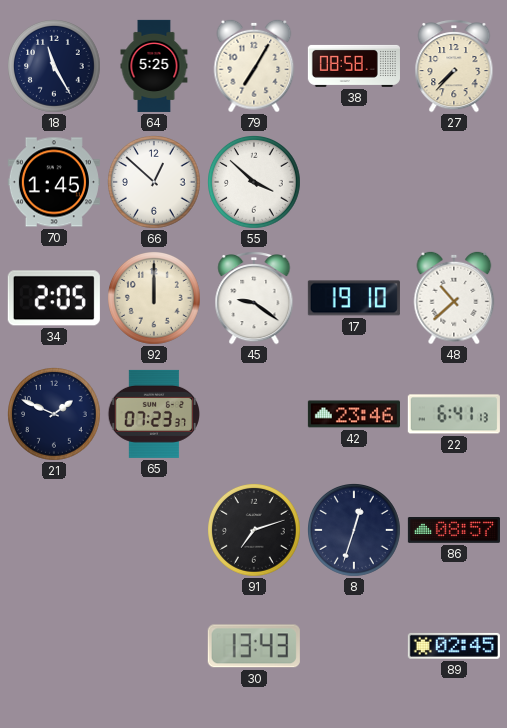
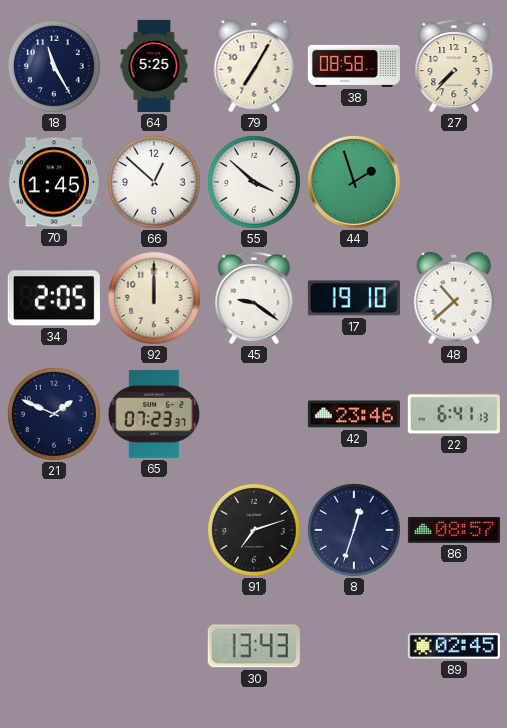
44: none -> 1:57 (354, 182)
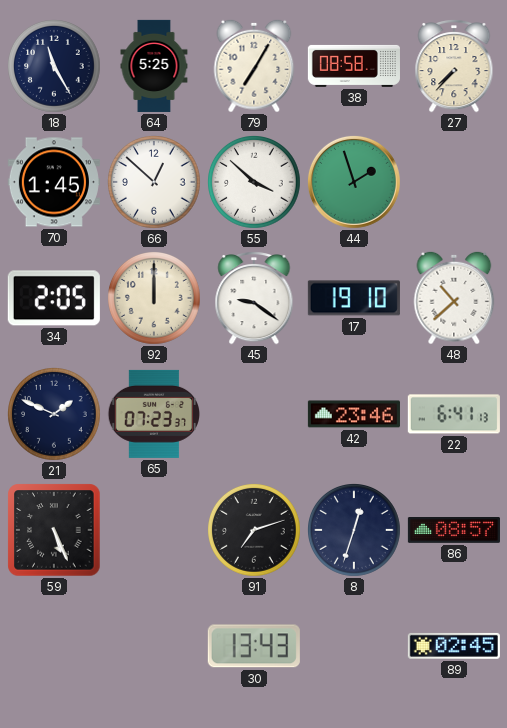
59: none -> 5:26 (54, 530)
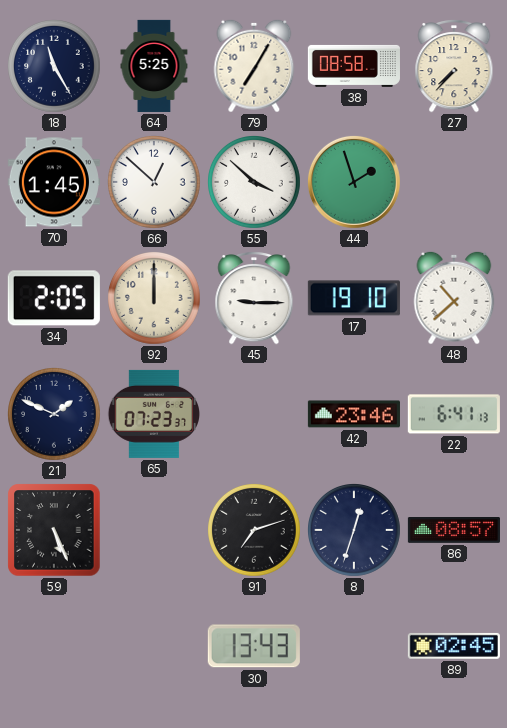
45: 9:21 -> 9:15 (254, 298)
